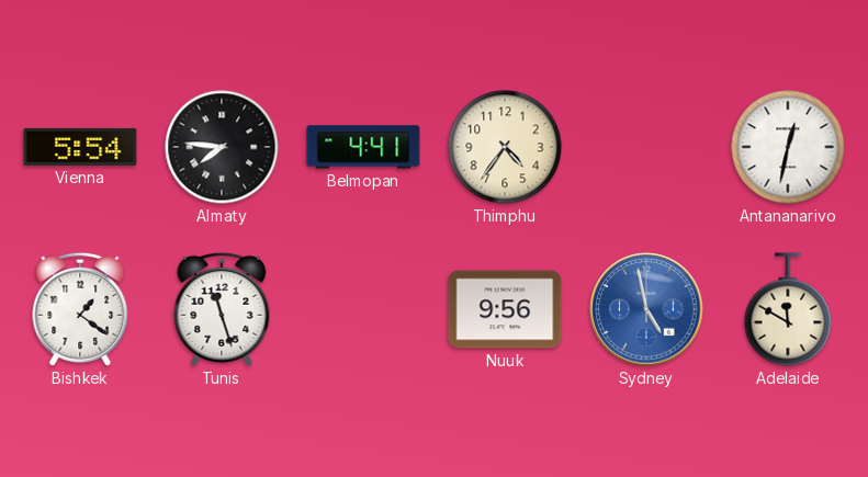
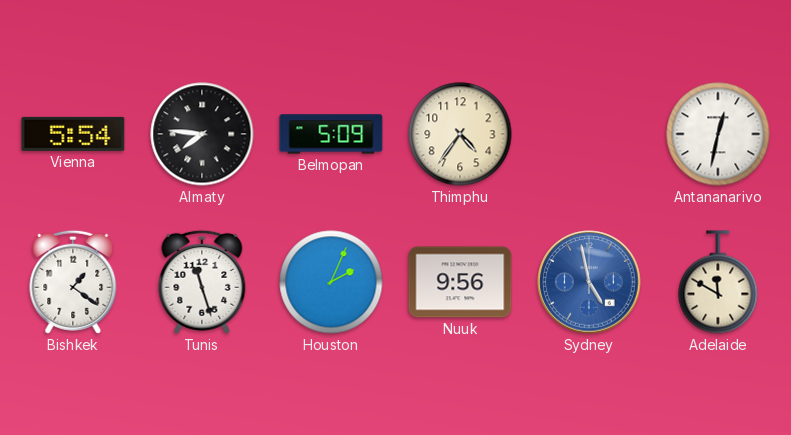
Belmopan: 4:41 -> 5:09 (331, 134)
Houston: none -> 2:04 (331, 282)
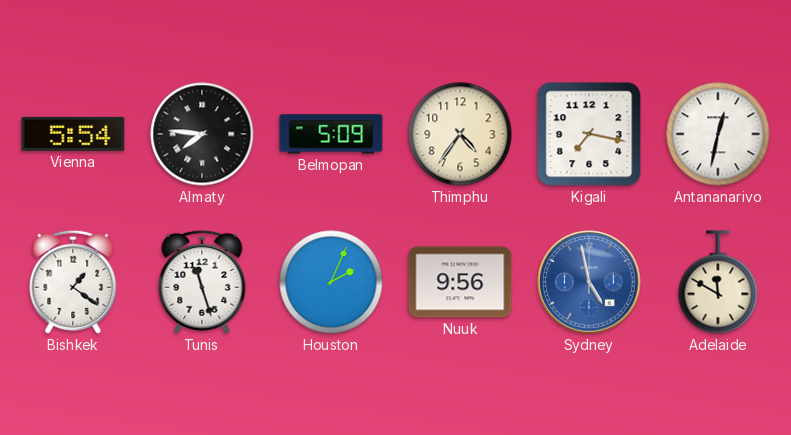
Kigali: none -> 7:17 (589, 134)
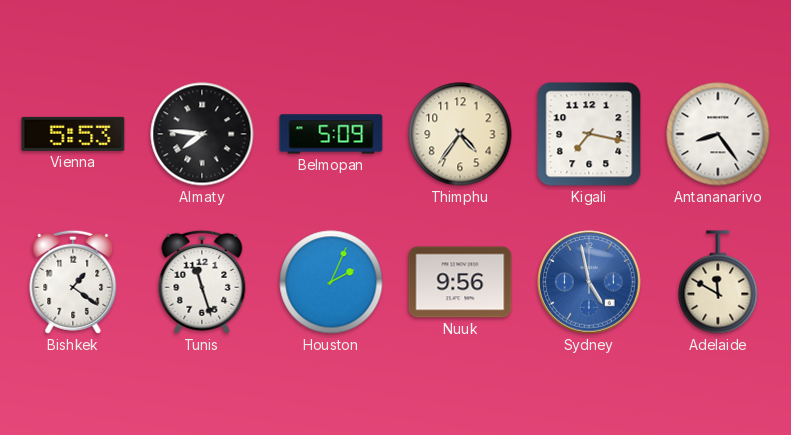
Vienna: 5:54 -> 5:53 (73, 134)
Antananarivo: 12:32 -> 8:24 (718, 134)
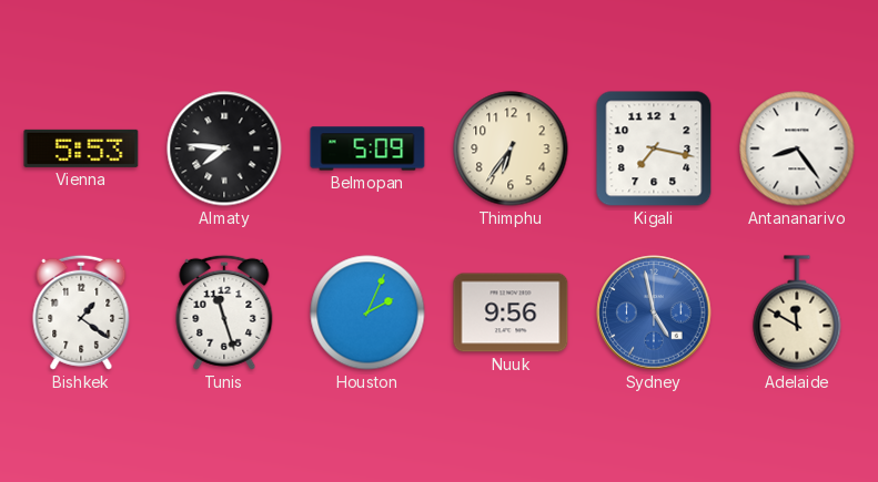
Thimphu: 4:36 -> 6:36 (511, 148)
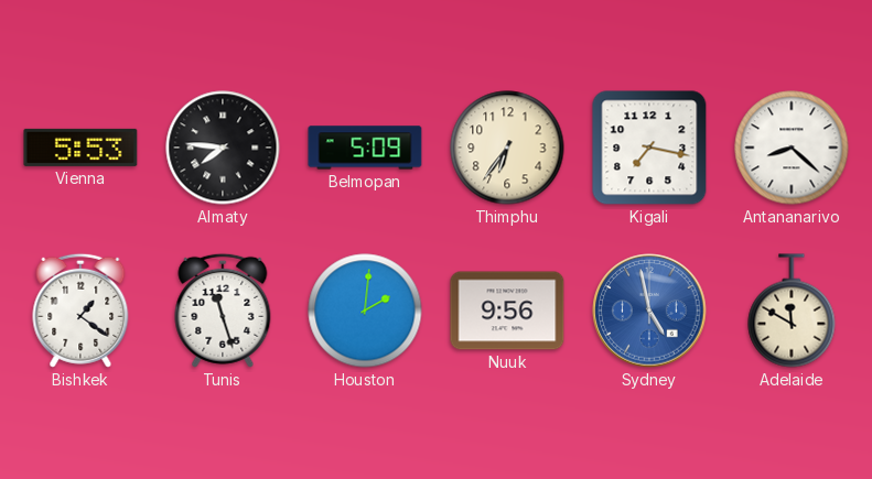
Antananarivo: 8:24 -> 8:22 (792, 148)
Houston: 2:04 -> 2:01 (365, 311)
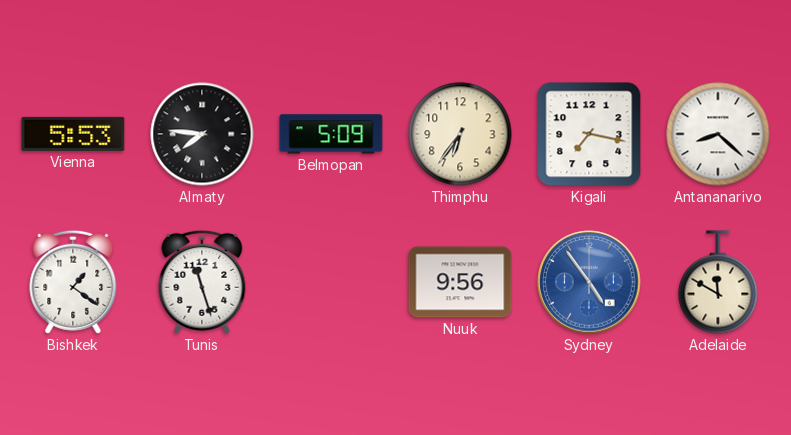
Houston: 2:01 -> none (365, 311)
Sydney: 4:58 -> 4:54 (589, 282)
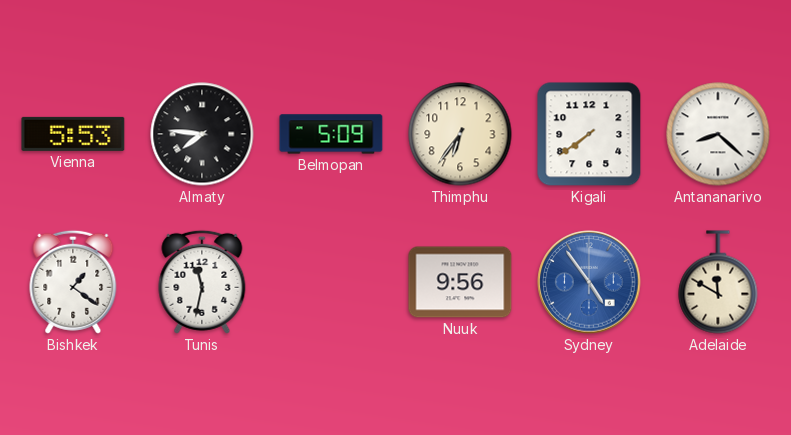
Kigali: 7:17 -> 7:39 (589, 134)
Tunis: 11:27 -> 11:32 (202, 282)
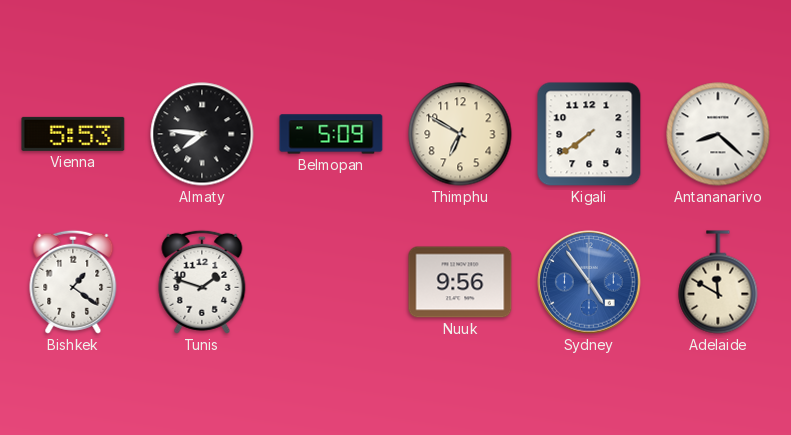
Thimphu: 6:36 -> 6:50 (460, 134)
Tunis: 11:32 -> 1:48 (202, 282)
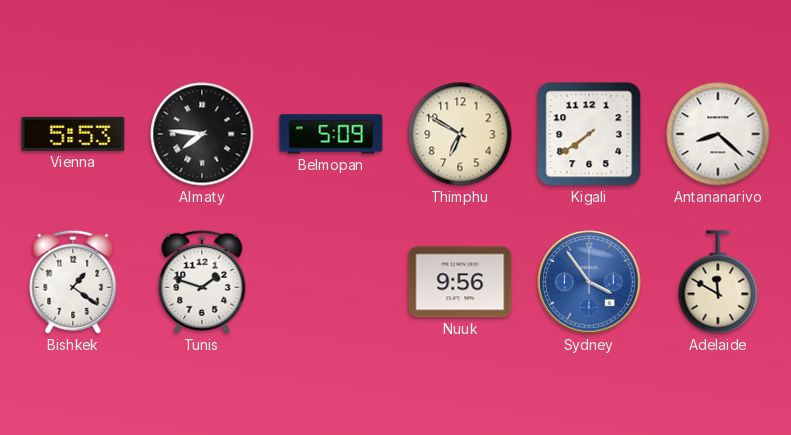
Sydney: 4:54 -> 3:54 (589, 282)
